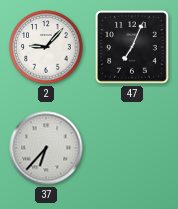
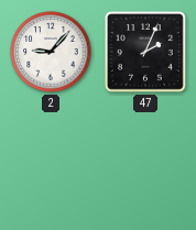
47: 7:04 -> 2:04 (145, 52)
37: 6:37 -> none (46, 148)
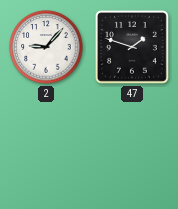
47: 2:04 -> 1:48 (132, 47)
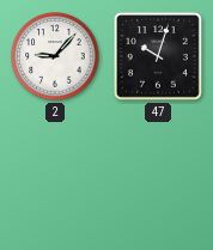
47: 1:48 -> 10:03 (158, 56)
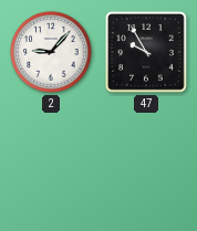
47: 10:03 -> 9:55 (146, 52)
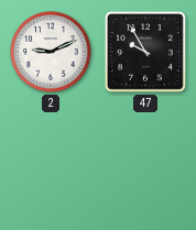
2: 9:07 -> 9:11 (51, 52)
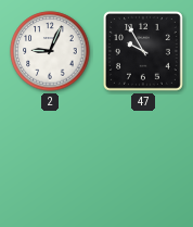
2: 9:11 -> 9:04 (50, 51)
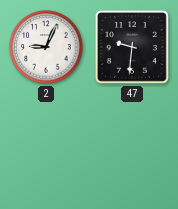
47: 9:55 -> 9:31 (132, 47)
